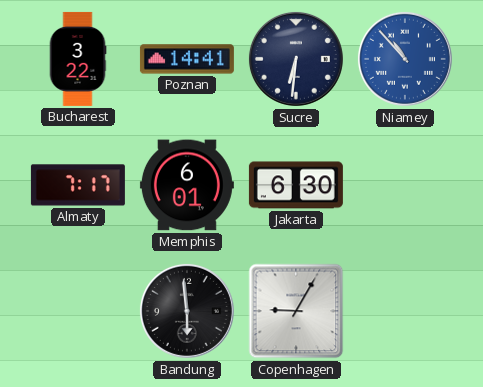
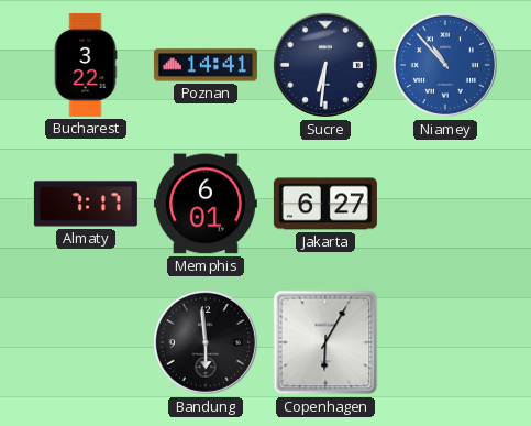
Jakarta: 6:30 -> 6:27 (325, 204)
Copenhagen: 9:05 -> 6:05 (325, 342)
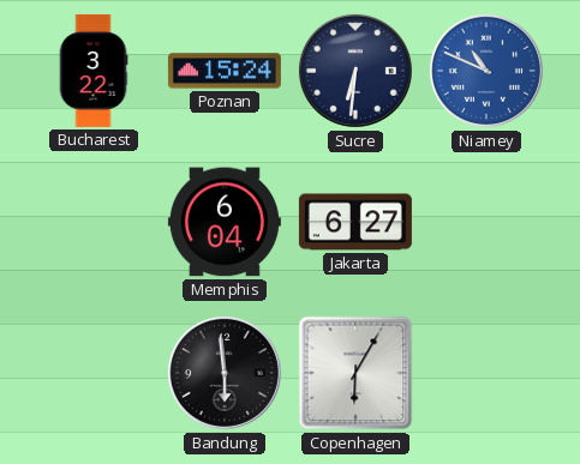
Poznan: 14:41 -> 15:24 (225, 71)
Niamey: 10:53 -> 10:49 (486, 71)
Almaty: 7:17 -> none (86, 204)
Memphis: 6:01 -> 6:04 (225, 222)
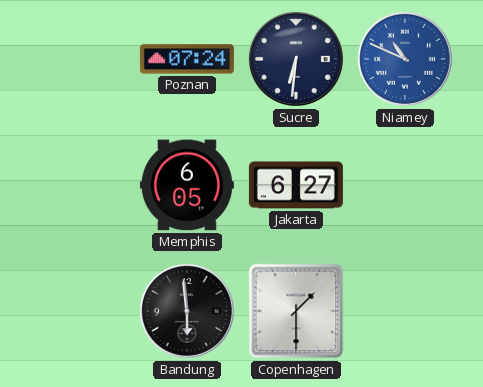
Bucharest: 3:22 -> none (94, 71)
Poznan: 15:24 -> 07:24 (187, 59)
Memphis: 6:04 -> 6:05 (187, 185)
Copenhagen: 6:05 -> 1:30 (296, 311)
